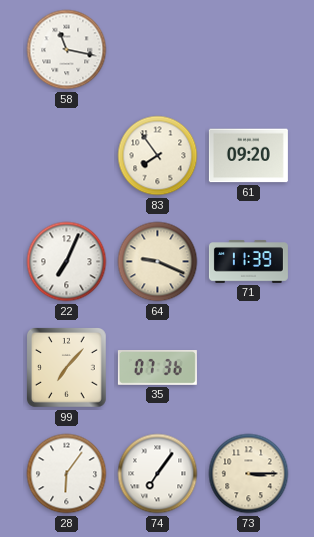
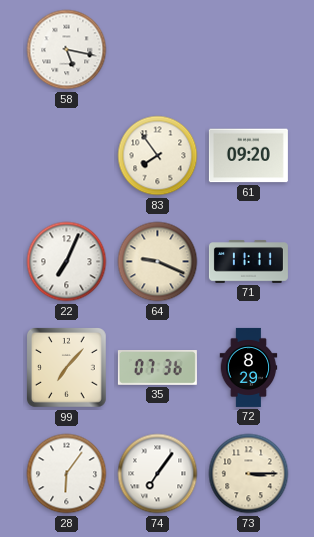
58: 11:17 -> 5:17 (67, 50)
71: 11:39 -> 11:11 (248, 262)
72: none -> 8:29 (249, 367)
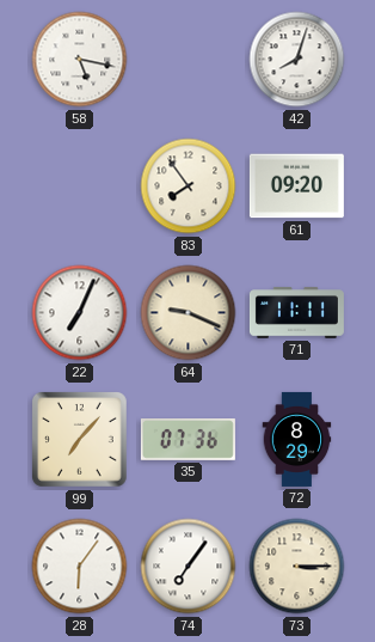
42: none -> 8:03 (297, 60)
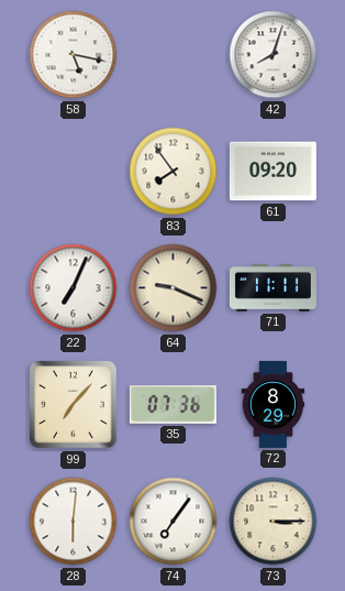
28: 6:06 -> 6:01 (74, 522)
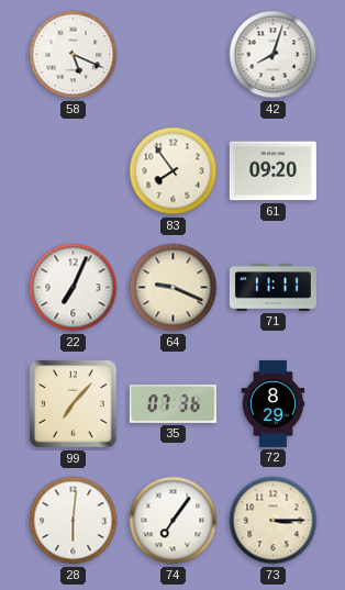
58: 5:17 -> 5:19 (74, 55)
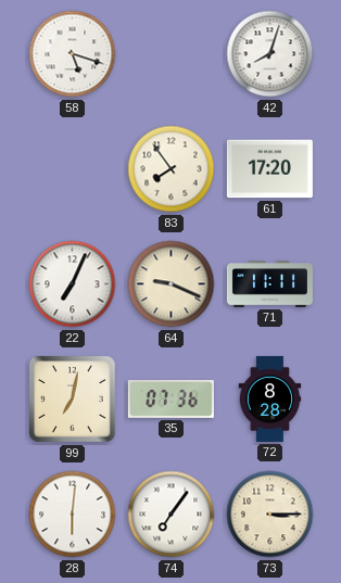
58: 5:19 -> 5:18 (73, 54)
61: 09:20 -> 17:20 (269, 169)
99: 7:07 -> 7:02 (73, 400)
72: 8:29 -> 8:28 (270, 398)
